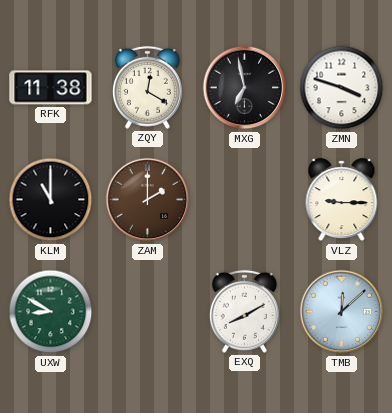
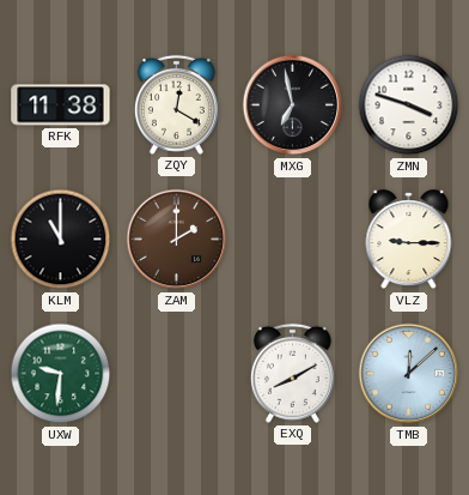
UXW: 8:50 -> 9:31 (61, 374)
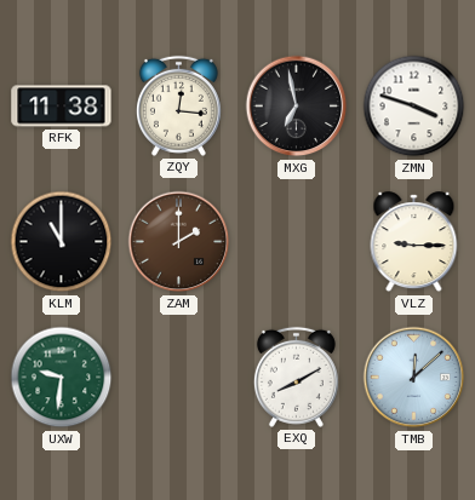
ZQY: 12:20 -> 12:16 (178, 105)
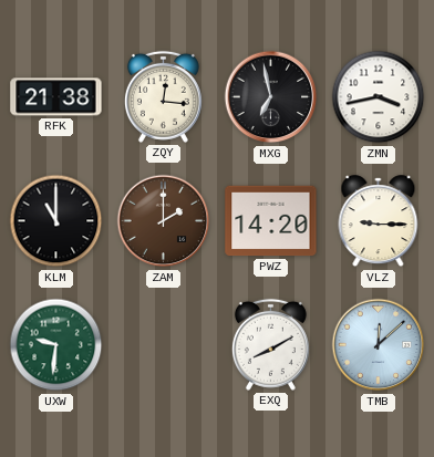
RFK: 11:38 -> 21:38 (56, 97)
ZMN: 3:48 -> 3:43 (379, 97)
PWZ: none -> 14:20 (271, 221)
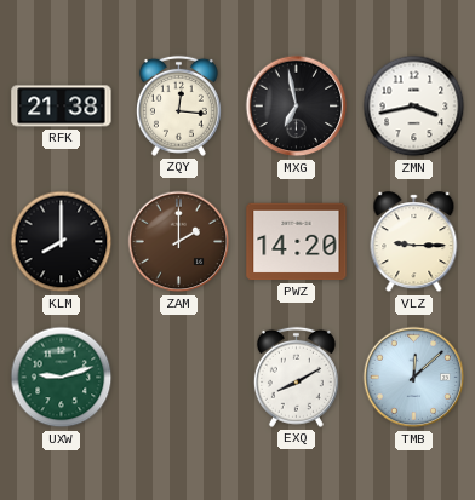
KLM: 11:00 -> 8:00 (62, 242)
UXW: 9:31 -> 9:12 (62, 378)
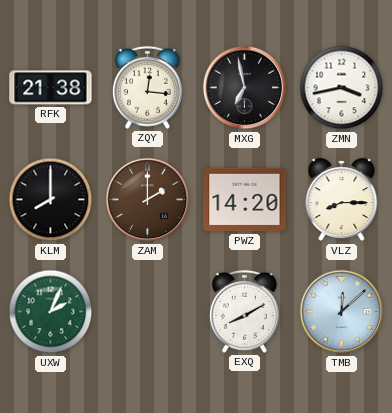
VLZ: 9:15 -> 8:15 (342, 200)
UXW: 9:12 -> 2:04 (51, 312)
